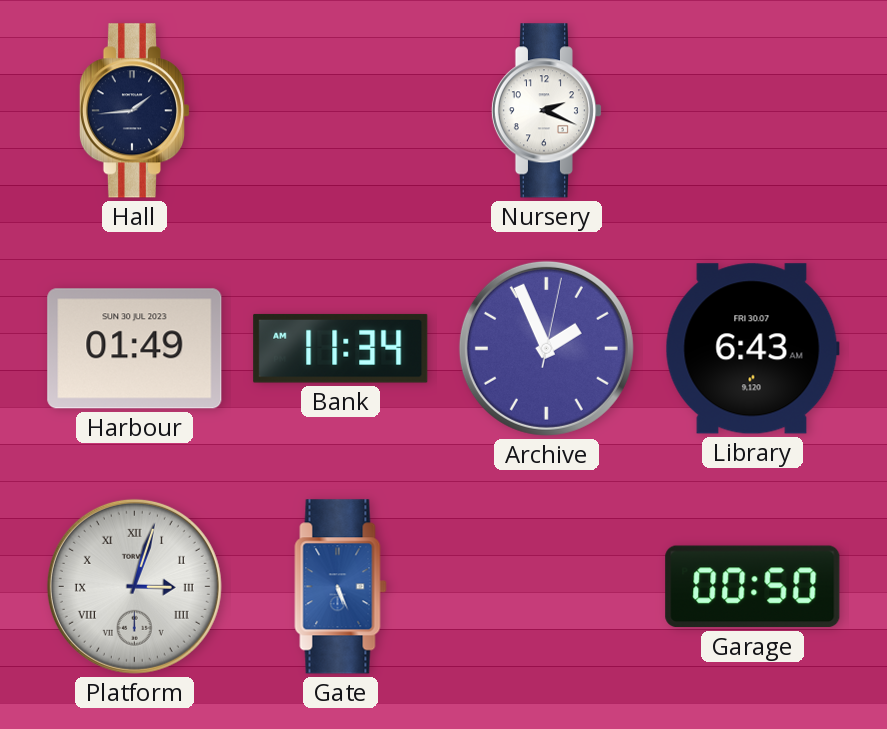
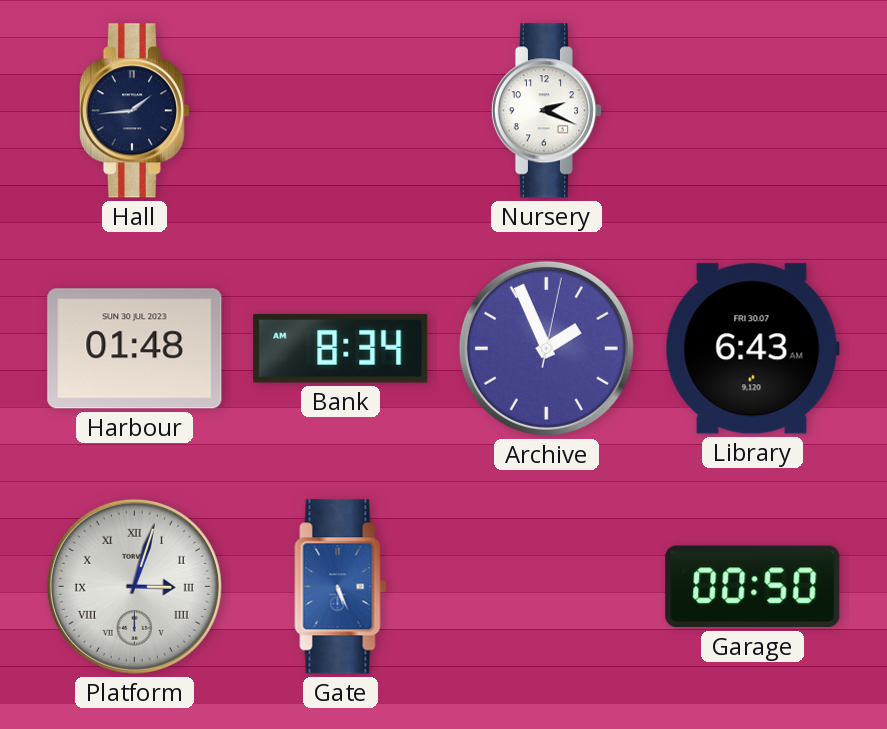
Harbour: 01:49 -> 01:48 (135, 349)
Bank: 11:34 -> 8:34 (341, 348)
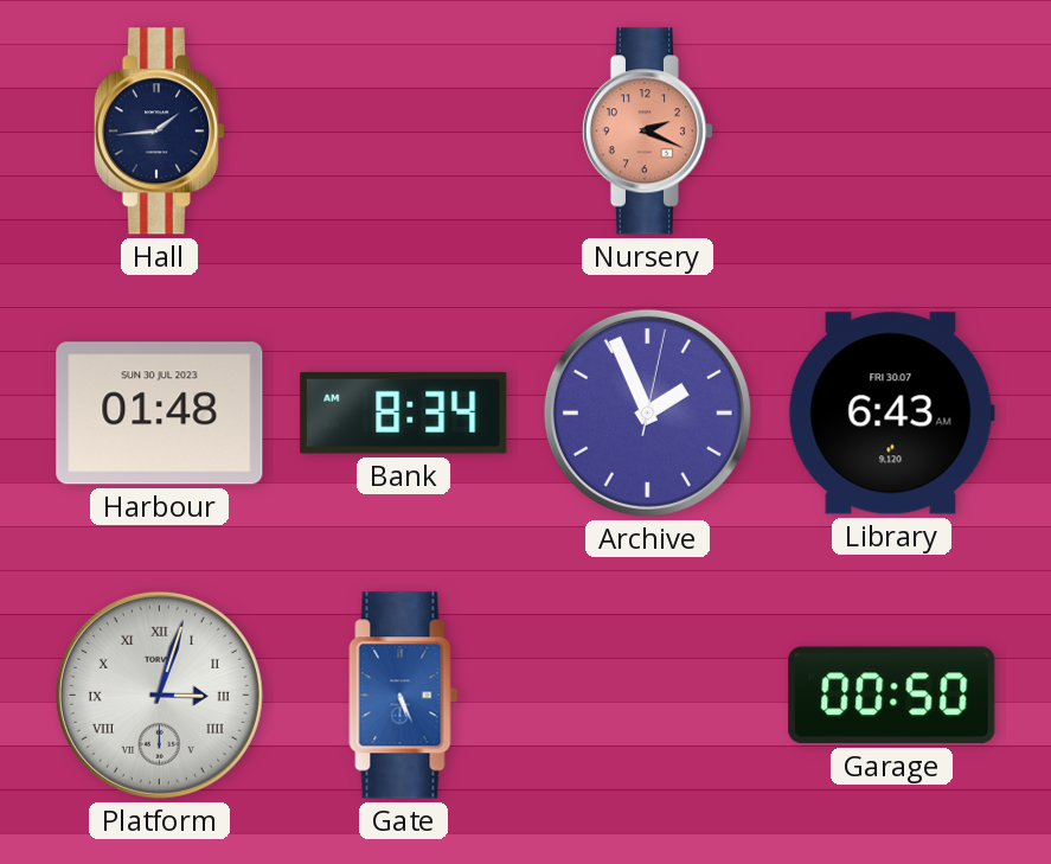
Nursery dial: white -> salmon (647, 132)
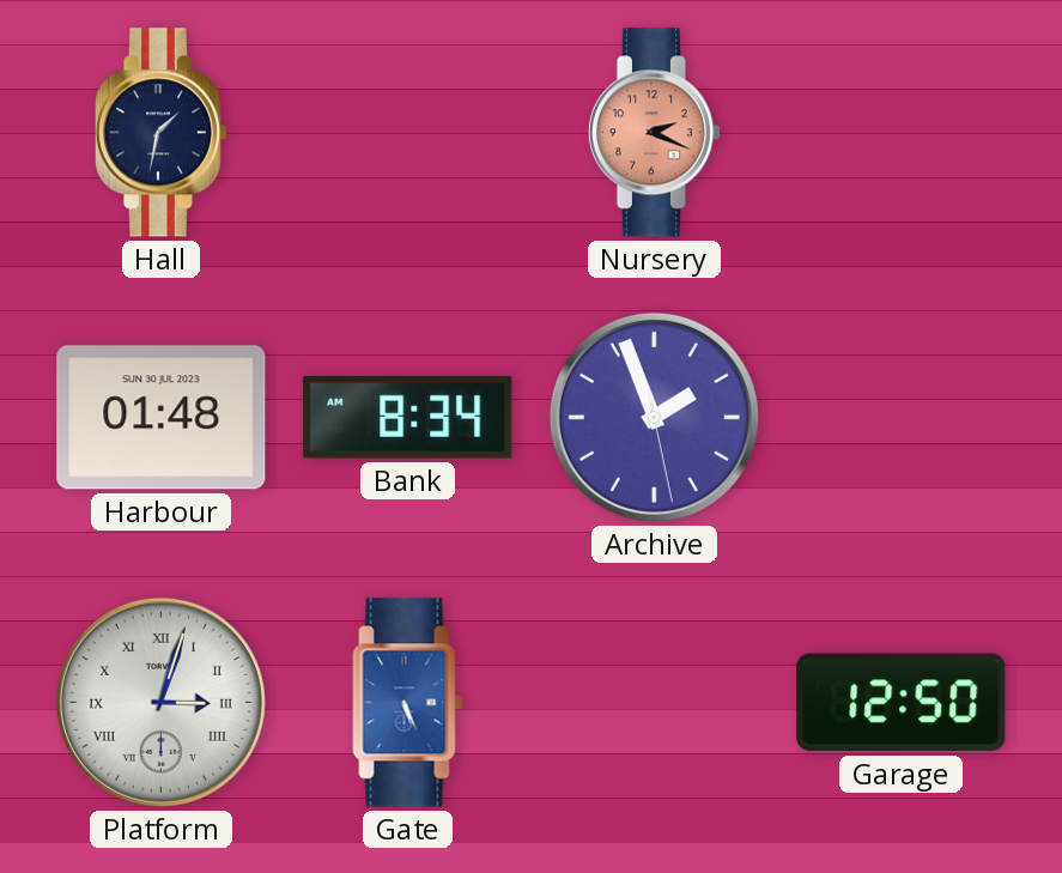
Hall: 1:44 -> 1:32 (160, 133)
Archive: 1:56:02 -> 1:56:28 (654, 417)
Library: 6:43 -> none (891, 414)
Garage: 00:50 -> 12:50 (902, 703)
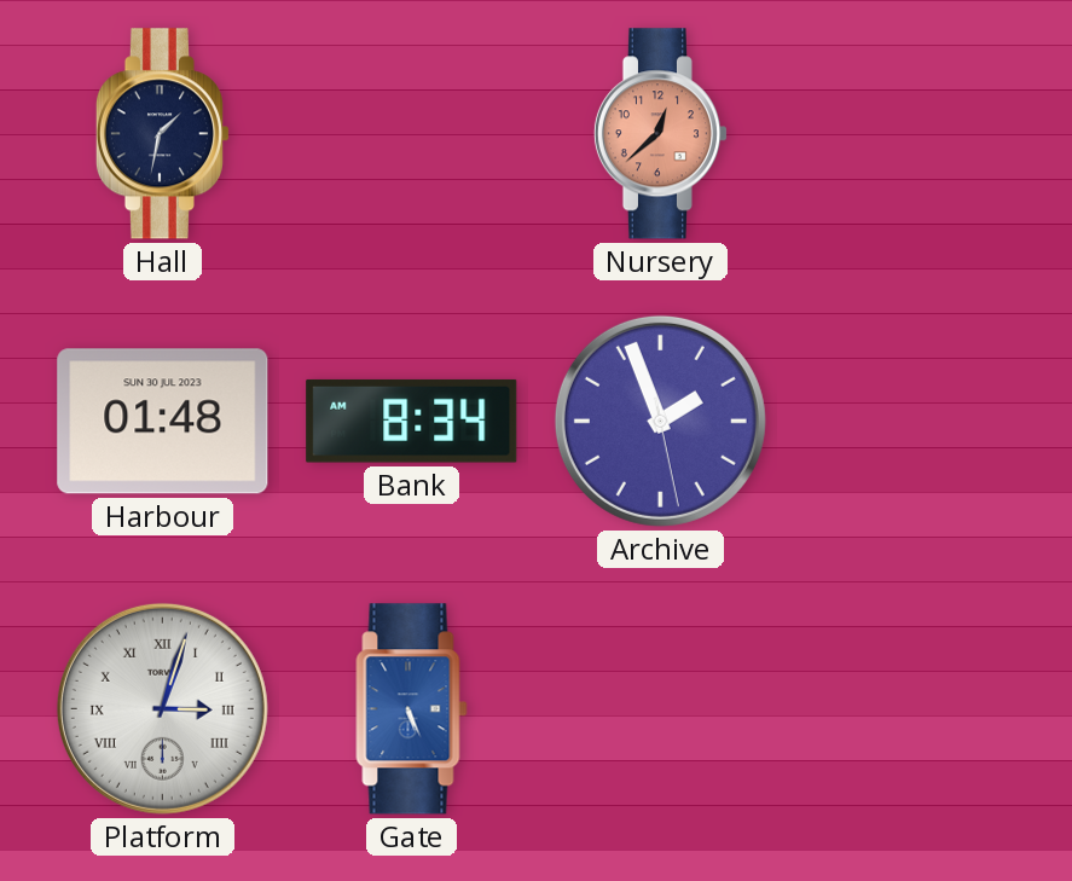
Nursery: 2:19 -> 12:38 (660, 134)
Garage: 12:50 -> none (902, 703)
